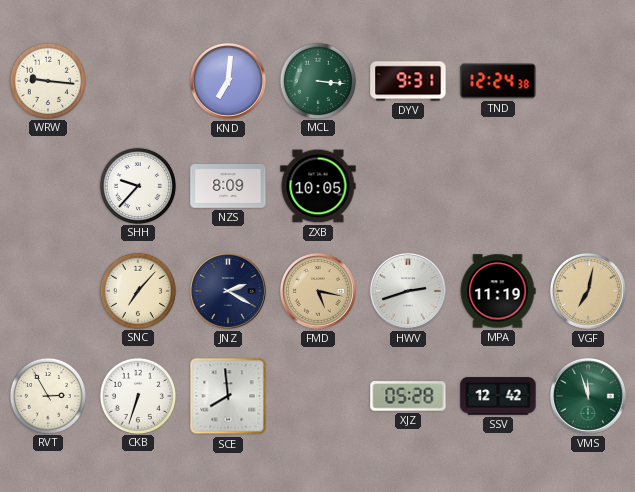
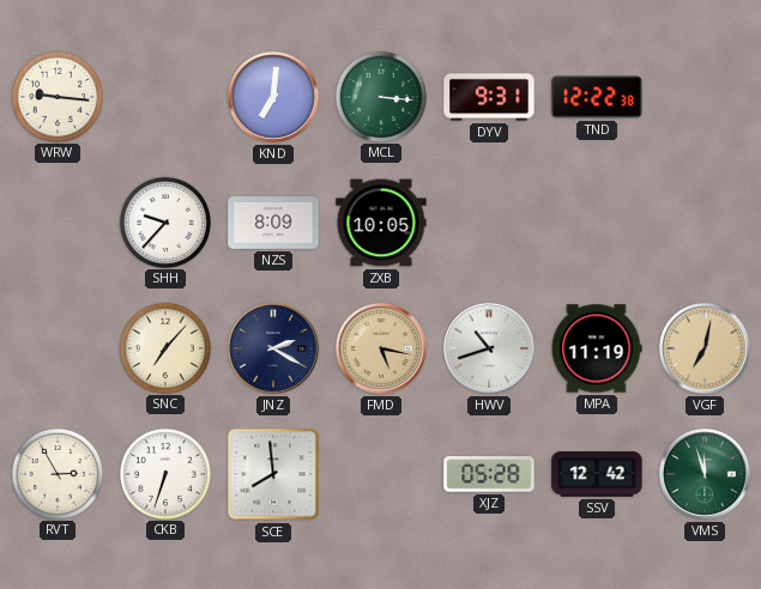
TND: 12:24 -> 12:22 (597, 97)
HWV: 2:42 -> 10:42 (489, 348)
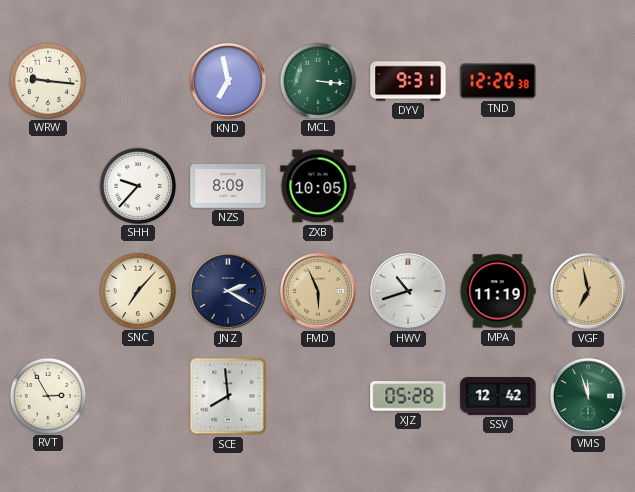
KND: 7:01 -> 6:58 (228, 81)
TND: 12:22 -> 12:20 (498, 81)
FMD: 5:17 -> 5:56 (318, 291)
VGF: 7:02 -> 6:58 (588, 291)
CKB: 6:33 -> none (164, 473)
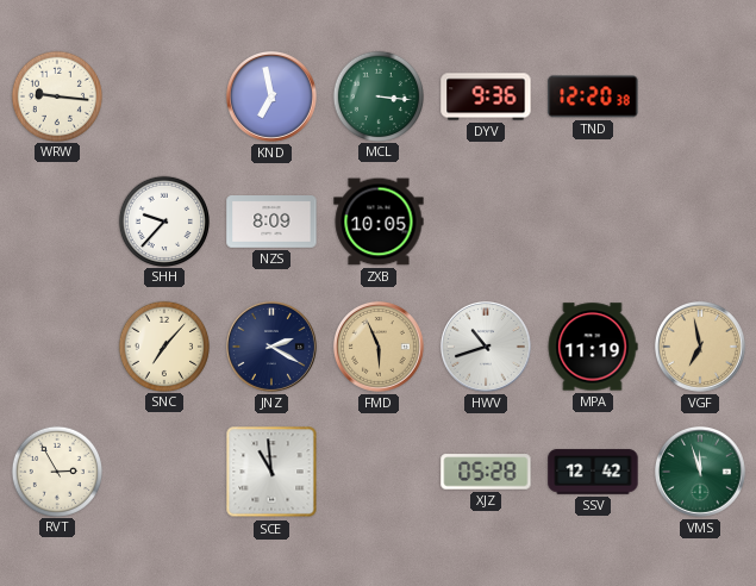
DYV: 9:31 -> 9:36 (486, 96)
SCE: 7:59 -> 10:59 (271, 472)
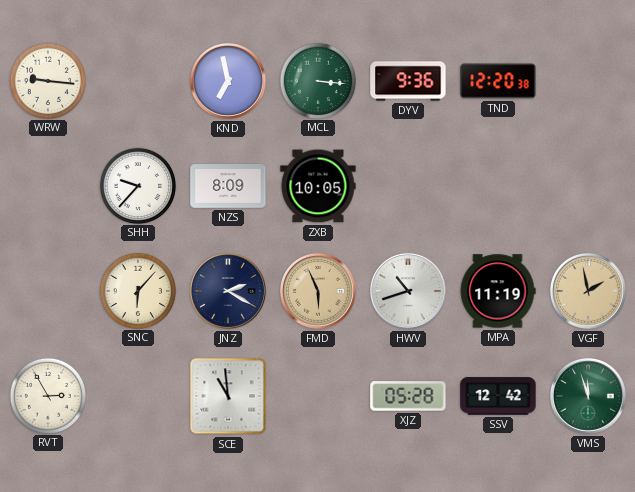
SNC: 7:07 -> 6:07 (137, 290)
VGF: 6:58 -> 1:58 (588, 291)
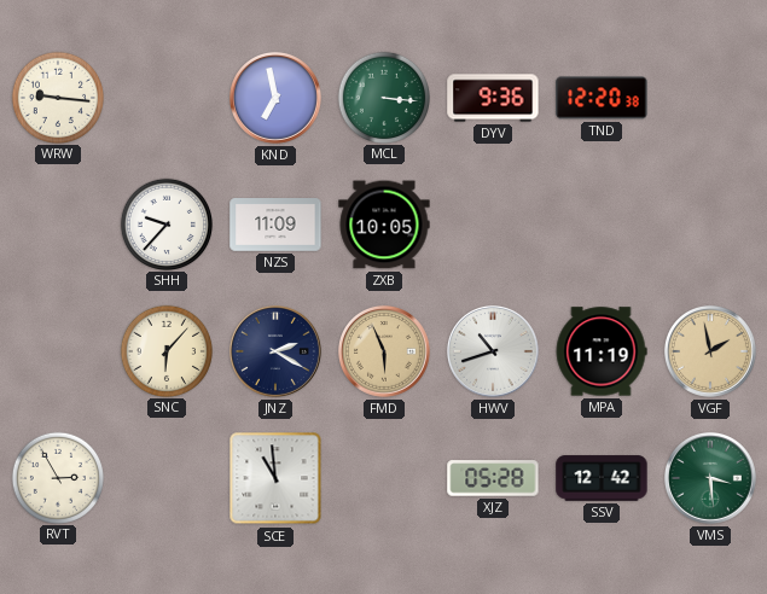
NZS: 8:09 -> 11:09 (275, 225)
VMS: 11:57 -> 3:29 (710, 478)
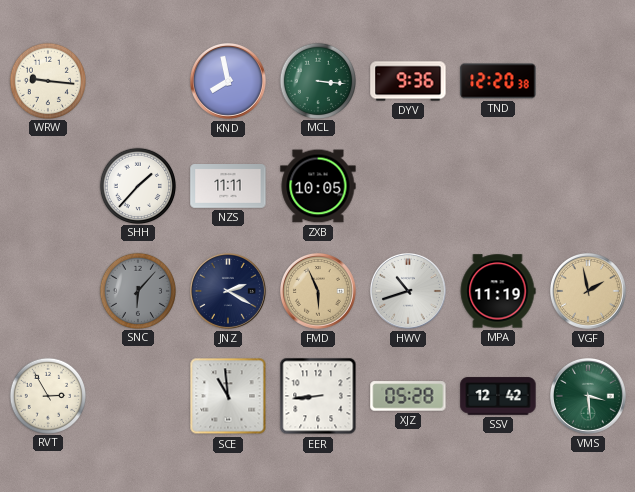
KND: 6:58 -> 7:58 (228, 81)
SHH: 9:37 -> 1:37 (137, 185)
NZS: 11:09 -> 11:11 (228, 186)
SNC dial: cream -> grey (137, 290)
EER: none -> 8:44 (318, 396)
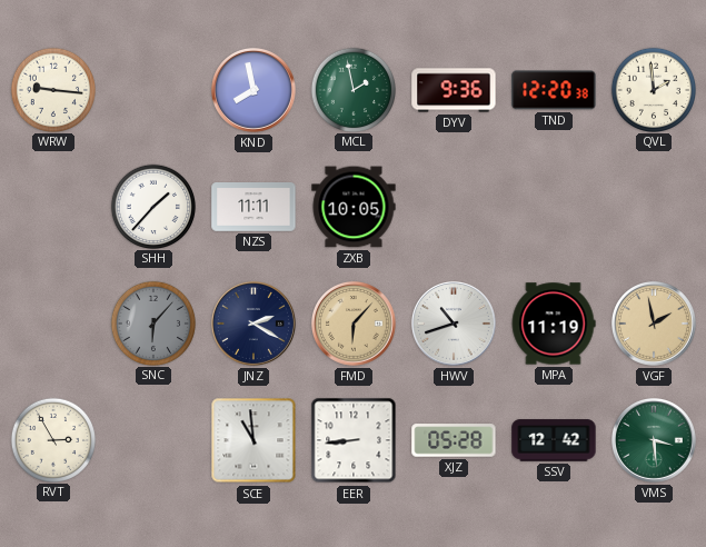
MCL: 3:16 -> 1:58 (352, 89)
QVL: none -> 1:59 (653, 89)
FMD: 5:56 -> 6:07 (354, 324)
